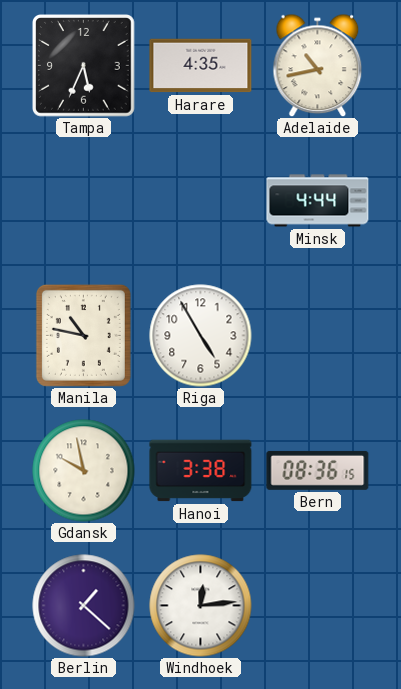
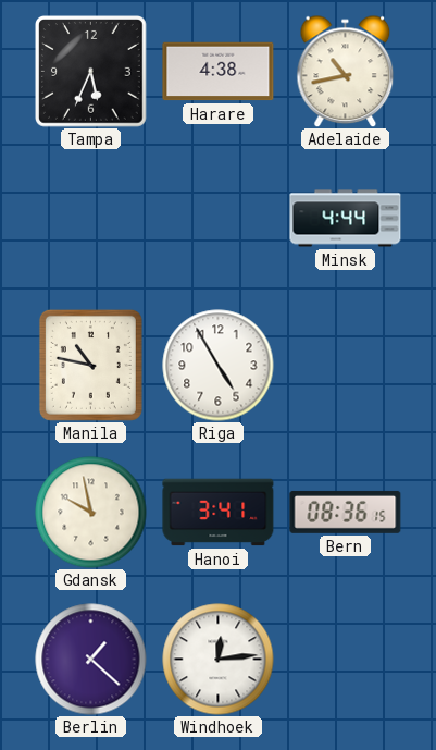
Harare: 4:35 -> 4:38 (219, 72)
Hanoi: 3:38 -> 3:41 (219, 513)
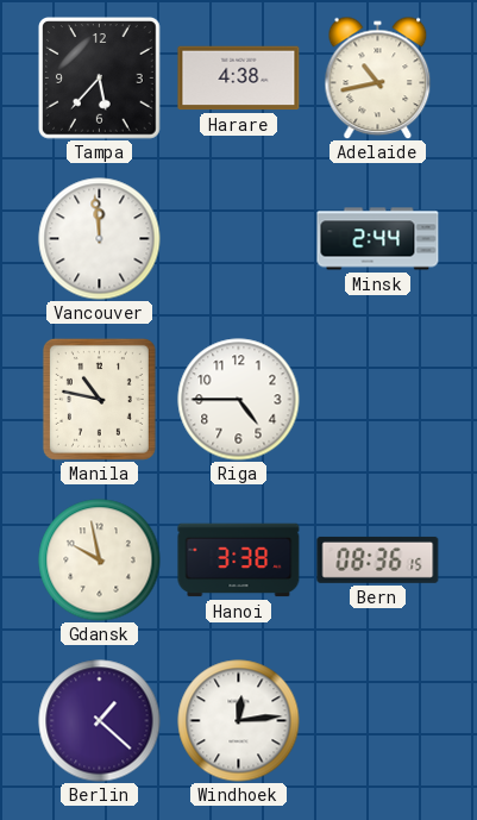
Tampa: 5:34 -> 5:37 (100, 79)
Vancouver: none -> 11:59 (100, 239)
Minsk: 4:44 -> 2:44 (378, 239)
Riga: 4:55 -> 4:45 (239, 400)
Hanoi: 3:41 -> 3:38 (239, 561)
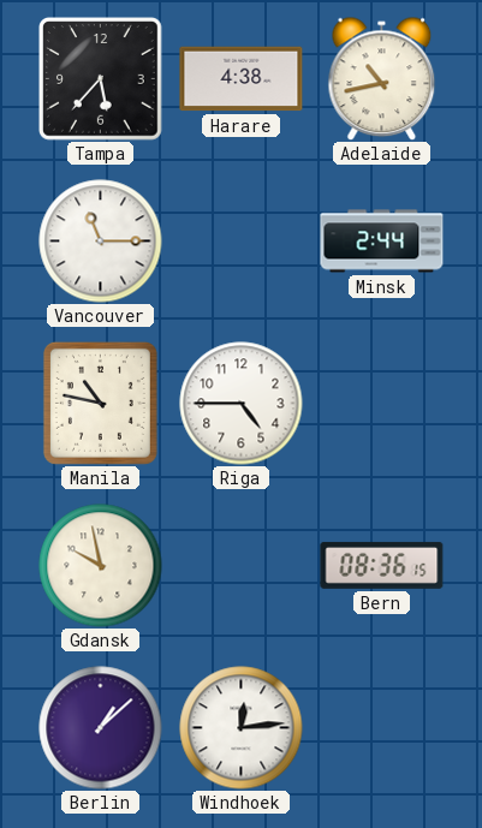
Vancouver: 11:59 -> 11:15 (101, 242)
Hanoi: 3:38 -> none (239, 561)
Berlin: 1:22 -> 1:08 (101, 728)
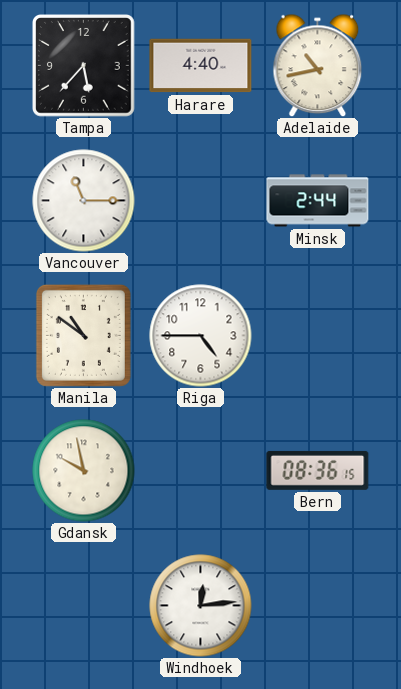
Harare: 4:38 -> 4:40 (201, 66)
Manila: 10:47 -> 10:51 (83, 335)
Berlin: 1:08 -> none (101, 728)
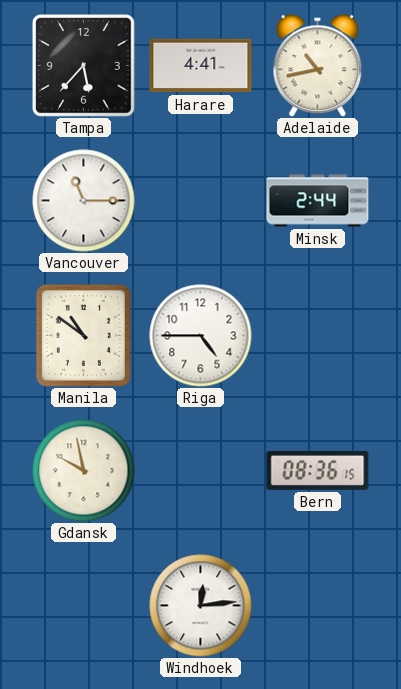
Harare: 4:40 -> 4:41 (201, 66)
